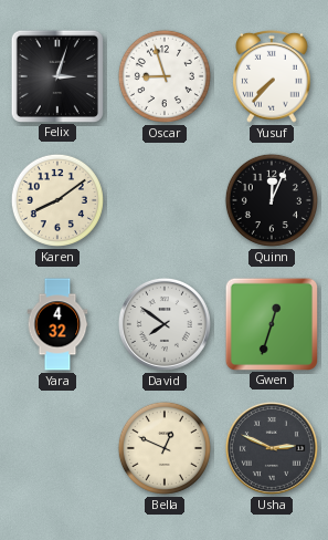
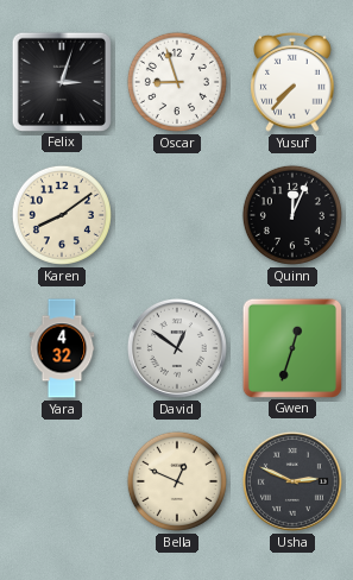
David: 7:51 -> 12:51 (177, 348)
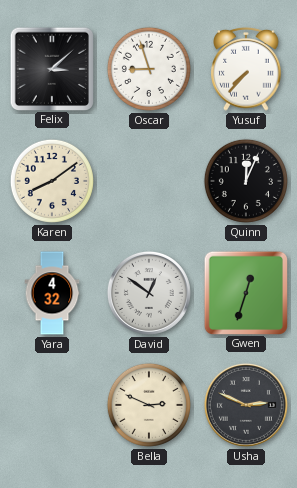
Felix: 3:03 -> 3:08 (51, 68)
Bella: 12:49 -> 2:49 (149, 405)
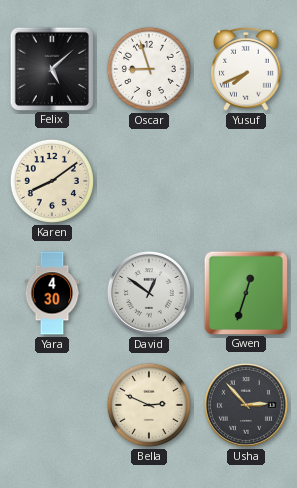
Felix: 3:08 -> 5:08 (51, 68)
Yusuf: 7:37 -> 7:41 (246, 70)
Quinn: 12:04 -> none (246, 181)
Yara: 4:32 -> 4:30 (52, 293)
Usha: 2:49 -> 2:53 (246, 405)
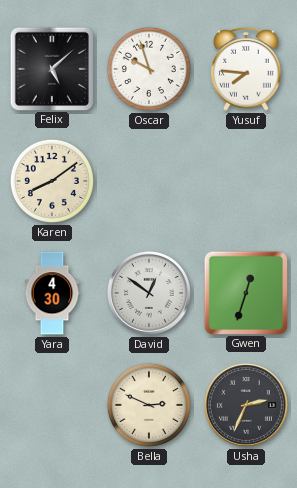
Oscar: 8:57 -> 9:57 (149, 69)
Yusuf: 7:41 -> 7:46 (246, 70)
Usha: 2:53 -> 2:34 (246, 405)
